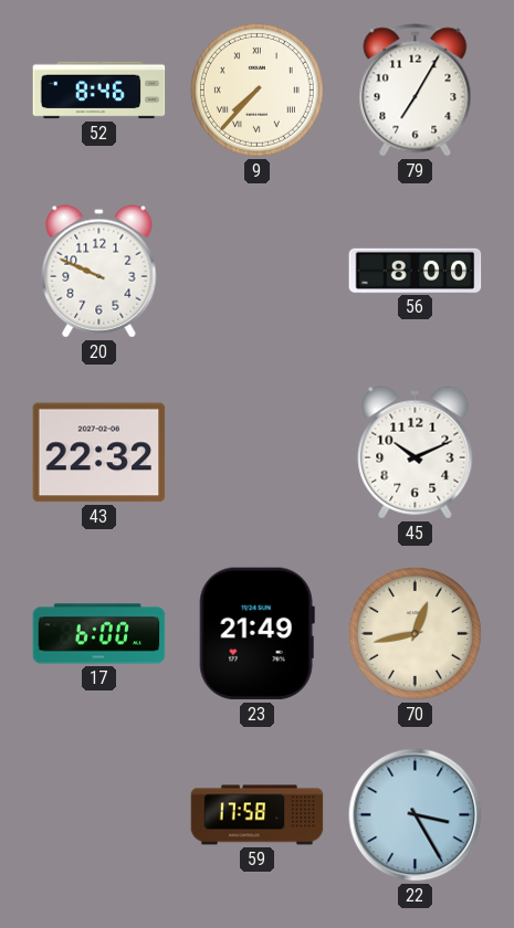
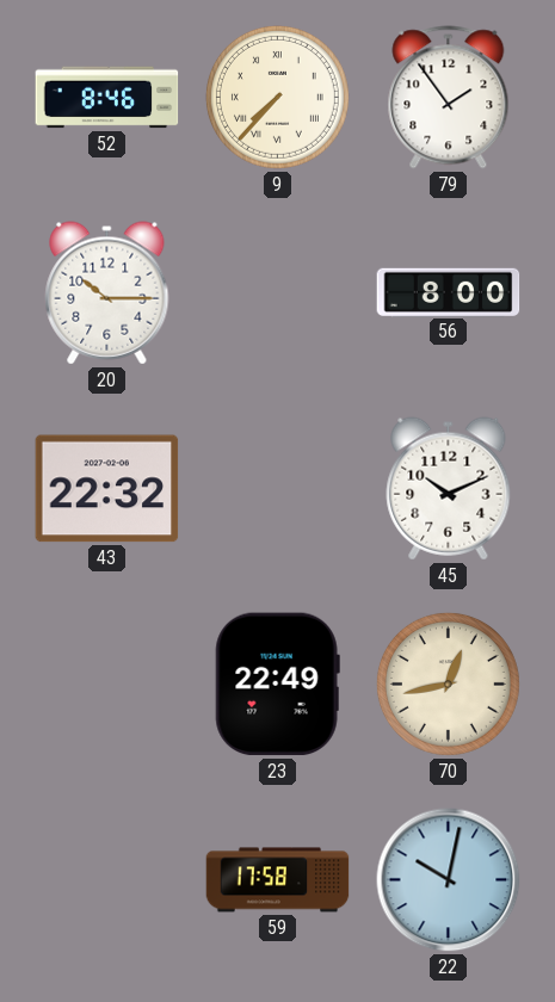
79: 7:05 -> 1:54 (449, 98)
20: 9:49 -> 10:15 (107, 293)
17: 6:00 -> none (99, 634)
23: 21:49 -> 22:49 (277, 685)
22: 3:25 -> 10:02 (449, 880)
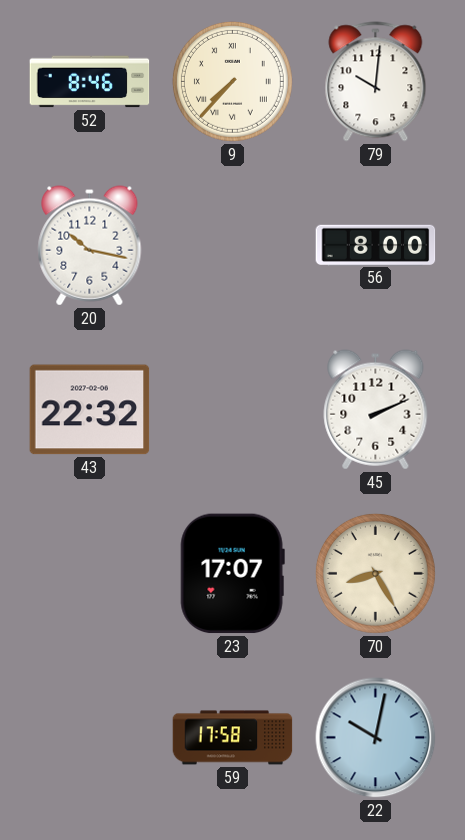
79: 1:54 -> 10:01 (376, 82)
20: 10:15 -> 10:17 (90, 246)
45: 10:11 -> 2:11 (376, 410)
23: 22:49 -> 17:07 (232, 574)
70: 12:43 -> 8:25 (375, 573)
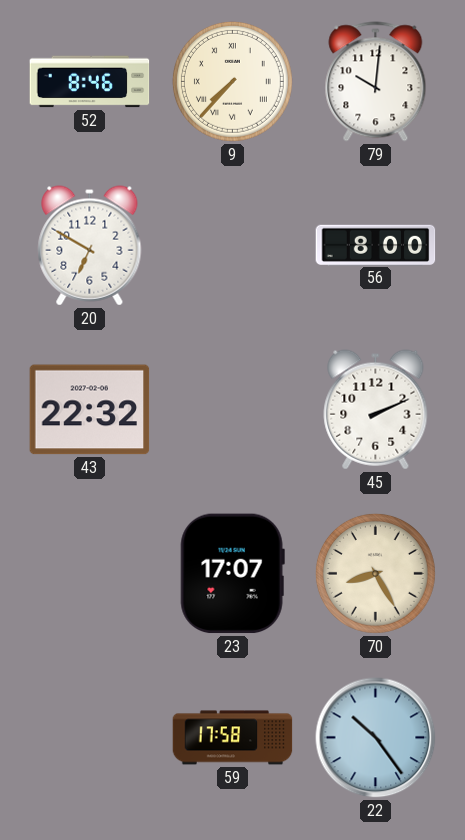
20: 10:17 -> 6:50 (90, 246)
22: 10:02 -> 10:24 (376, 738)
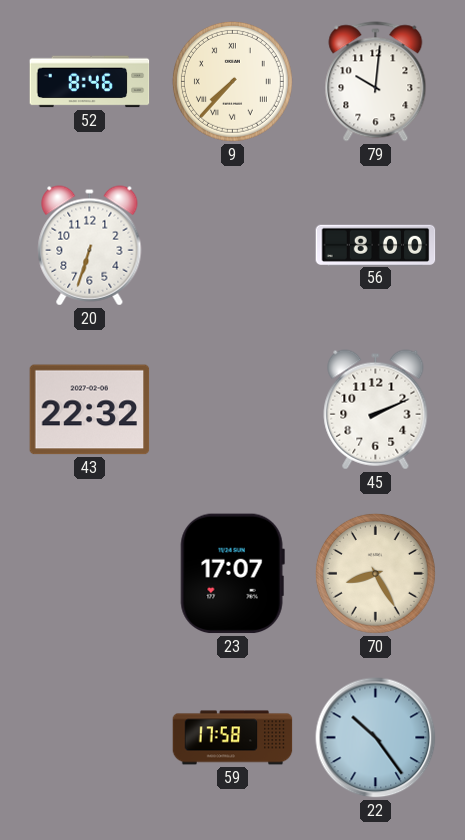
20: 6:50 -> 6:33 (90, 246)
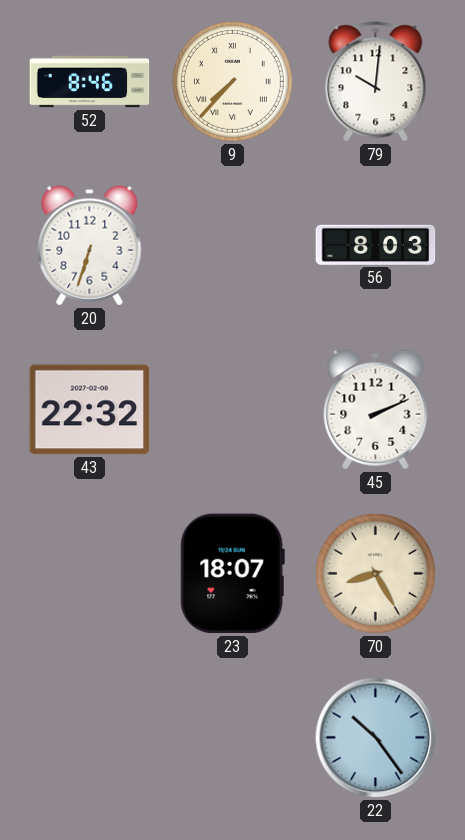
56: 8:00 -> 8:03 (376, 245)
23: 17:07 -> 18:07 (232, 574)
59: 17:58 -> none (233, 738)
